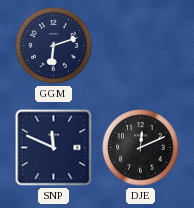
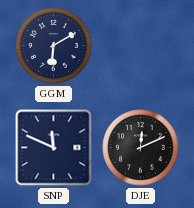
GGM: 6:12 -> 6:10 (54, 46)
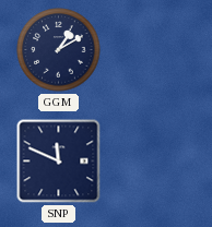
GGM: 6:10 -> 1:10 (59, 50)
DJE: 12:11 -> none (141, 148)
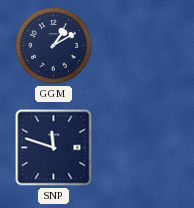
SNP: 11:49 -> 11:48 (54, 148)
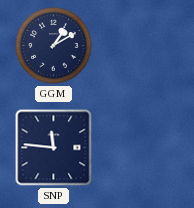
SNP: 11:48 -> 11:46 (54, 148)
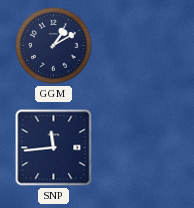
SNP: 11:46 -> 11:44 (54, 148)
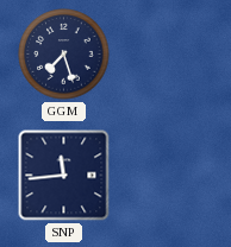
GGM: 1:10 -> 7:27 (64, 55)
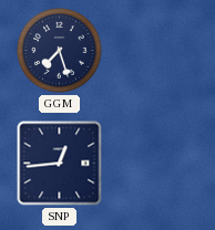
SNP: 11:44 -> 12:44 (60, 164)
